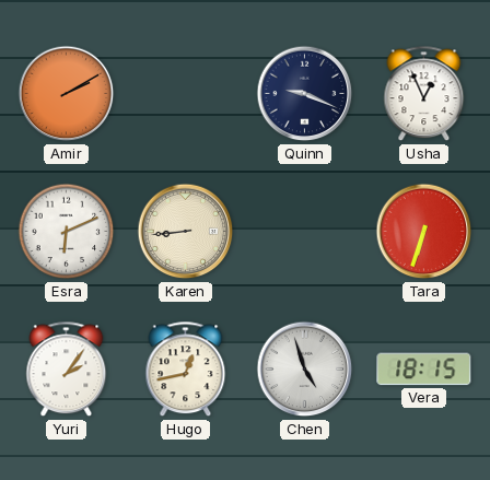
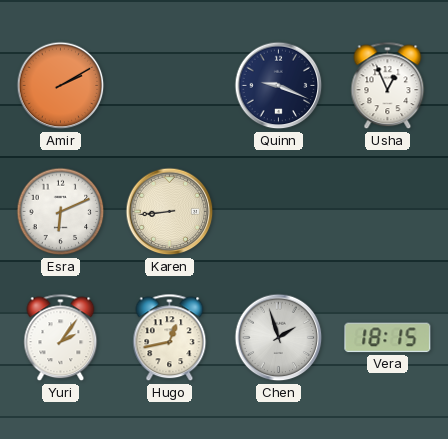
Tara: 6:33 -> none (424, 232)
Chen: 4:57 -> 1:57 (279, 338)
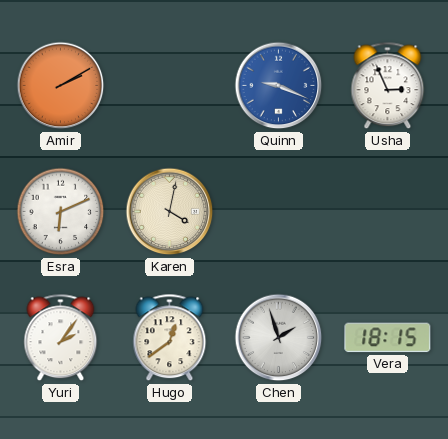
Quinn dial: navy -> blue (279, 86)
Usha: 12:56 -> 2:56 (388, 86)
Karen: 8:44 -> 4:02 (170, 212)
Hugo: 12:43 -> 12:39 (170, 338)
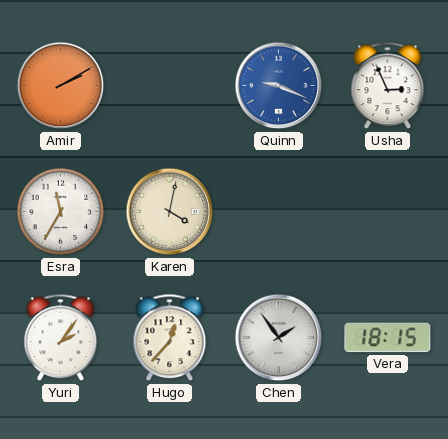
Esra: 6:11 -> 11:35 (61, 212)
Hugo: 12:39 -> 12:37 (170, 338)
Chen: 1:57 -> 1:54 (279, 338)
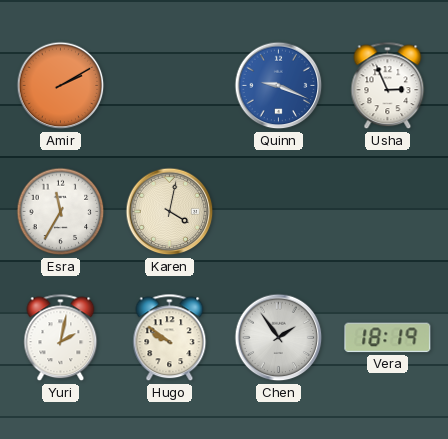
Yuri: 2:06 -> 2:02 (61, 338)
Hugo: 12:37 -> 9:51 (170, 338)
Vera: 18:15 -> 18:19 (388, 338)
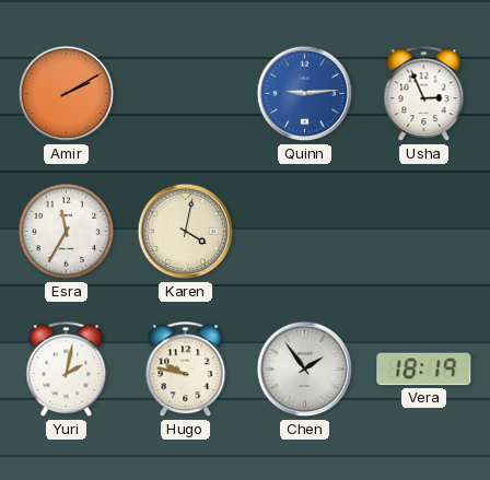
Quinn: 9:19 -> 9:14 (305, 94)
Hugo: 9:51 -> 9:47 (186, 370)
